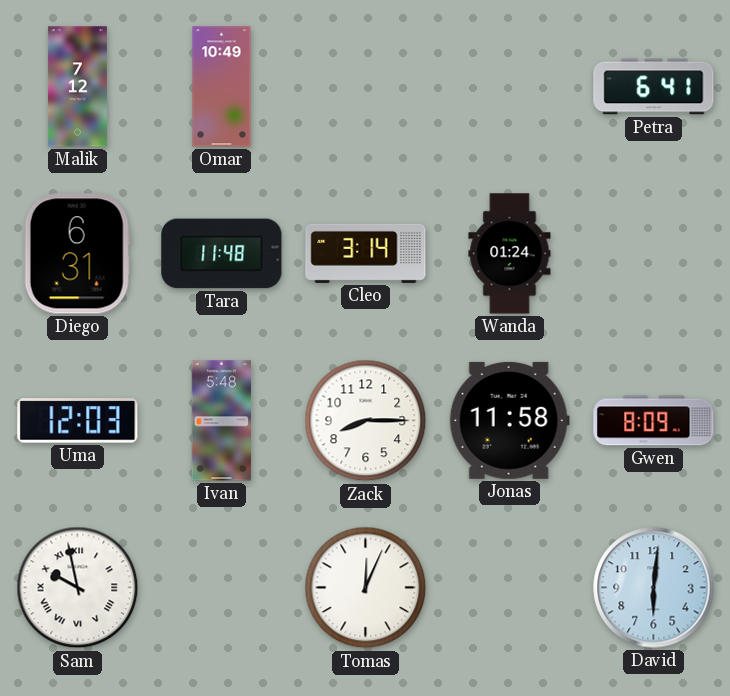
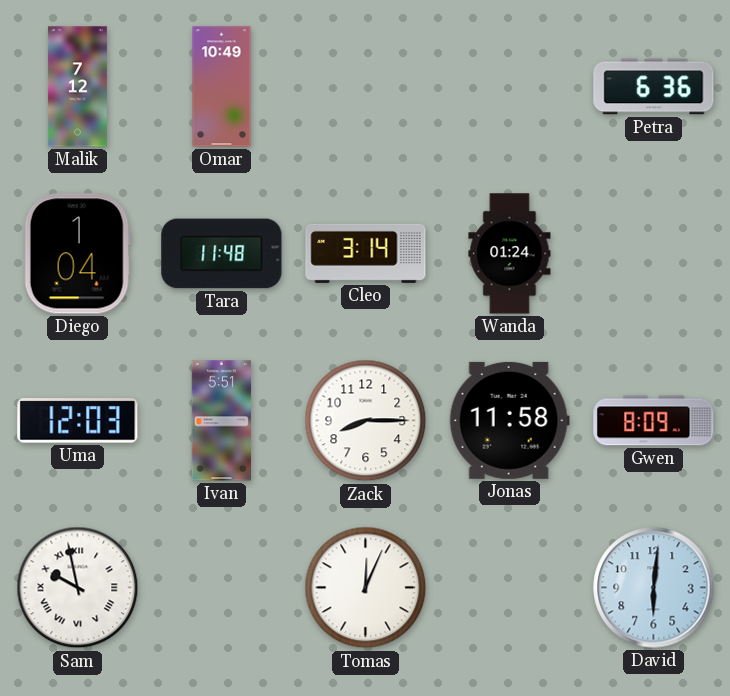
Petra: 6:41 -> 6:36 (654, 87)
Diego: 6:31 -> 1:04 (77, 254)
Ivan: 5:48 -> 5:51 (222, 421)
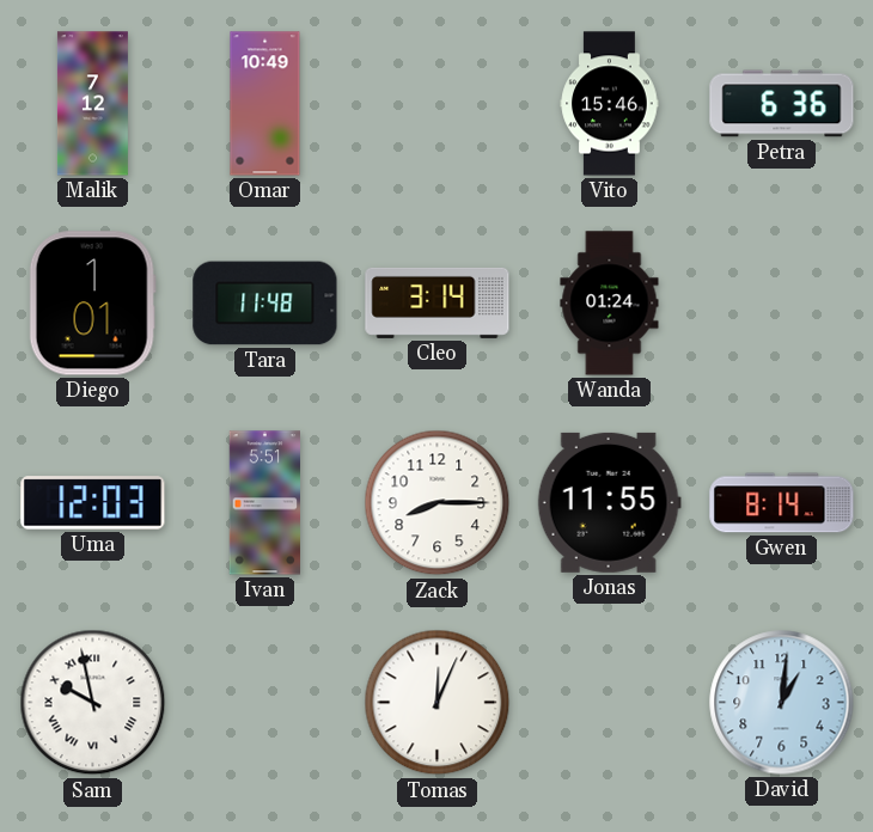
Vito: none -> 15:46 (610, 104)
Diego: 1:04 -> 1:01 (92, 304)
Jonas: 11:58 -> 11:55 (609, 502)
Gwen: 8:09 -> 8:14 (782, 503)
David: 6:01 -> 1:01 (782, 703)
